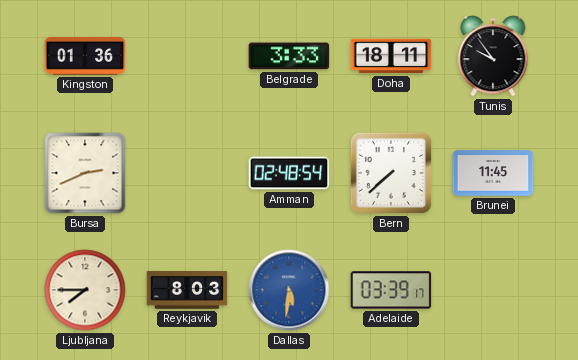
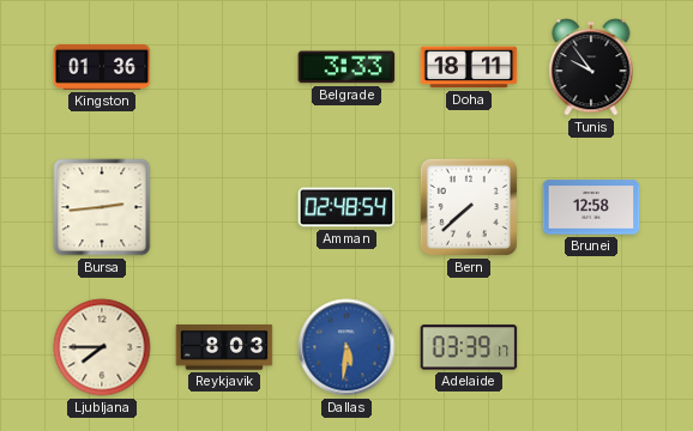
Bursa: 2:41 -> 2:44 (102, 207)
Brunei: 11:45 -> 12:58 (591, 207)
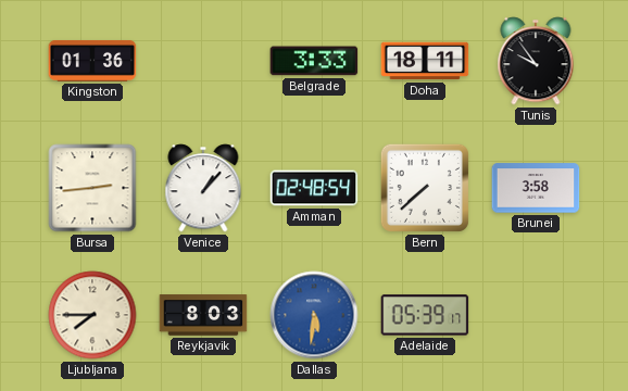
Venice: none -> 1:07 (203, 188)
Brunei: 12:58 -> 3:58 (536, 188)
Adelaide: 03:39 -> 05:39 (425, 315)
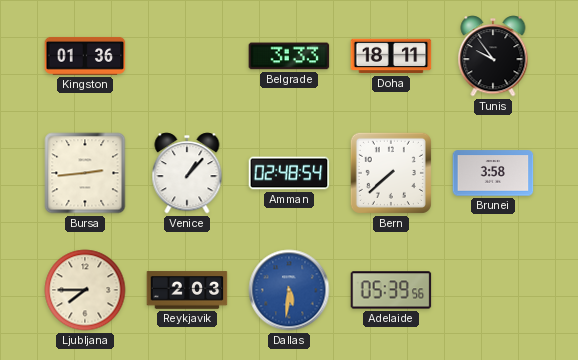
Reykjavik: 8:03 -> 2:03 (187, 290)
Adelaide: 05:39:17 -> 05:39:56 (391, 290)
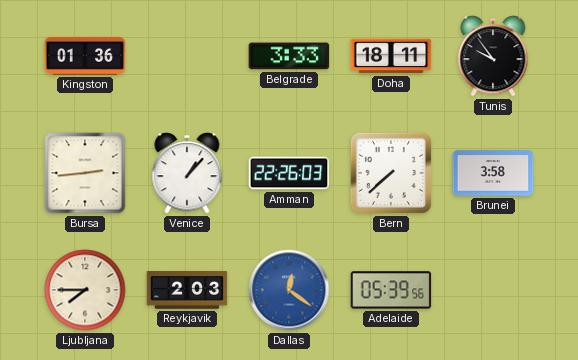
Amman: 02:48 -> 22:26 (289, 173)
Dallas: 5:31 -> 12:21 (289, 290)
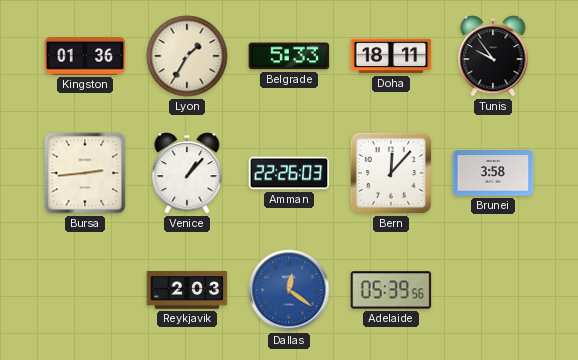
Lyon: none -> 1:35 (187, 56)
Belgrade: 3:33 -> 5:33 (289, 56)
Bern: 7:38 -> 12:07 (391, 173)
Ljubljana: 7:45 -> none (85, 290)
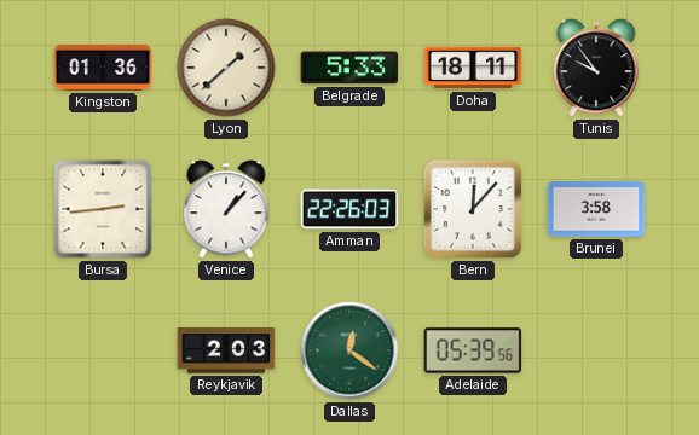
Lyon: 1:35 -> 1:38 (226, 68)
Dallas dial: blue -> green (349, 350)
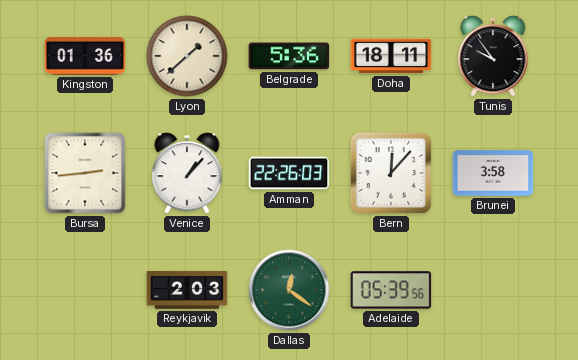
Belgrade: 5:33 -> 5:36 (289, 56)
